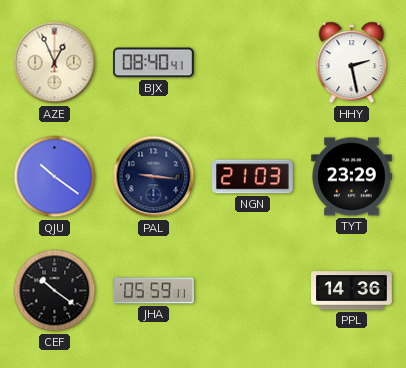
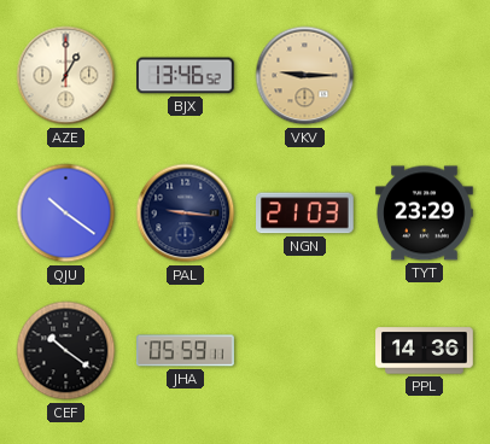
AZE: 12:56 -> 1:00 (66, 76)
BJX: 08:40 -> 13:46 (186, 76)
VKV: none -> 9:15 (305, 76)
HHY: 2:28 -> none (352, 63)
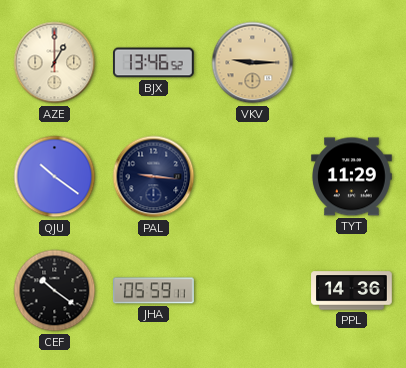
NGN: 21:03 -> none (305, 214)
TYT: 23:29 -> 11:29 (352, 177)
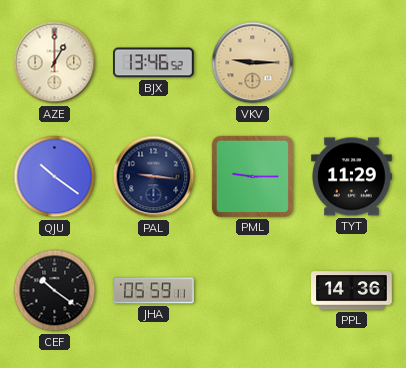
PML: none -> 9:15 (252, 176)
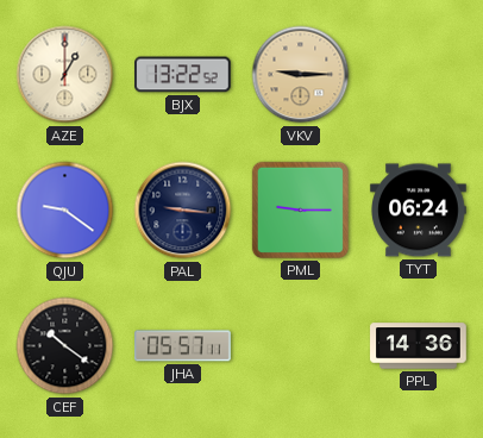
BJX: 13:46 -> 13:22 (183, 75)
QJU: 10:21 -> 9:21 (65, 211)
TYT: 11:29 -> 06:24 (419, 211)
JHA: 05:59 -> 05:57 (183, 346)
